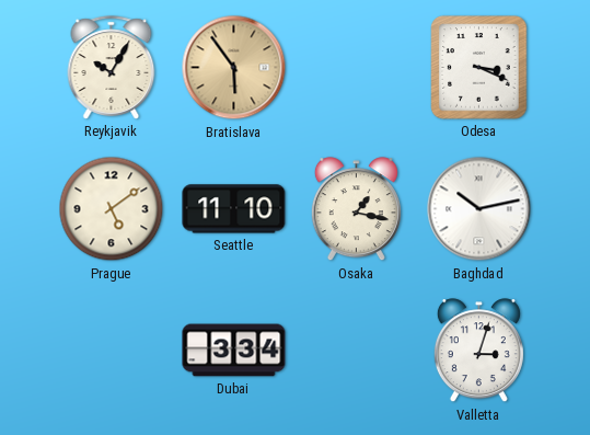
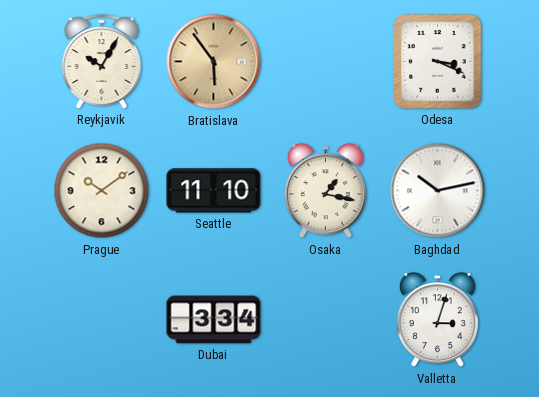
Prague: 5:09 -> 10:09 (102, 191)
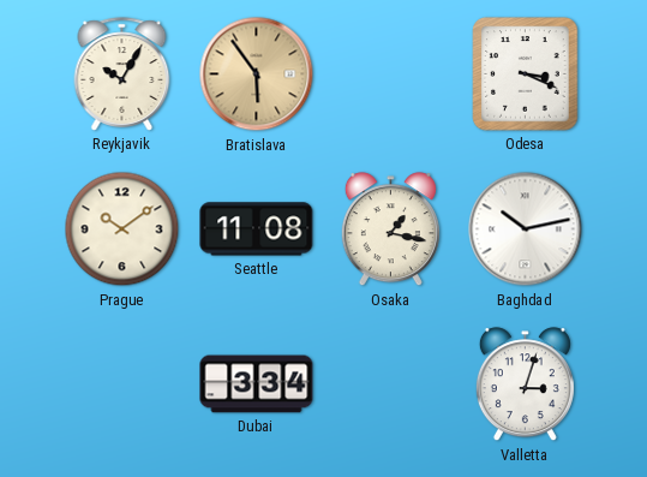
Seattle: 11:10 -> 11:08 (257, 229)
